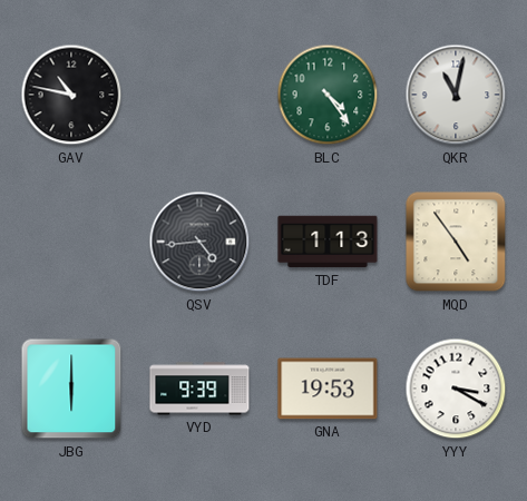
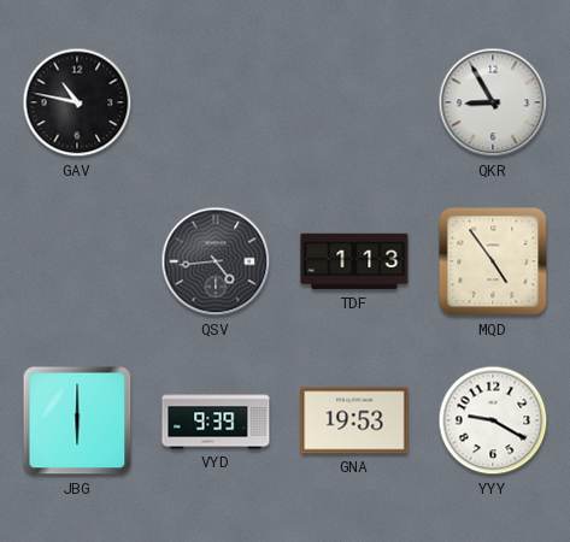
BLC: 4:24 -> none (328, 95)
QKR: 11:02 -> 8:55 (493, 102)
YYY: 3:20 -> 9:20 (493, 420)
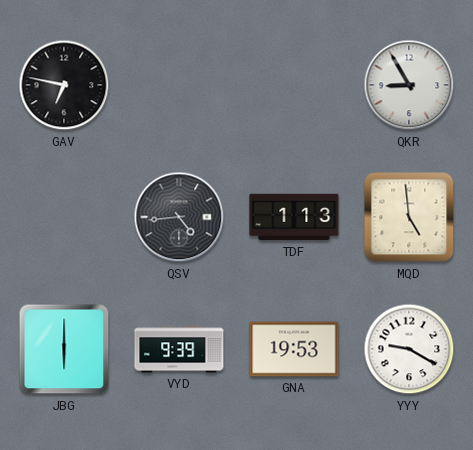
GAV: 10:47 -> 6:47 (64, 85)
MQD: 4:54 -> 4:59 (409, 217)
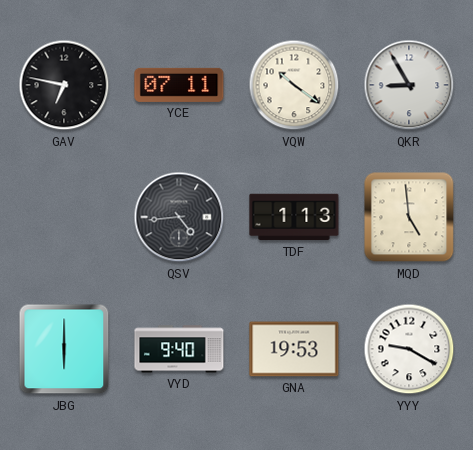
YCE: none -> 07:11 (179, 85)
VQW: none -> 10:21 (294, 85)
VYD: 9:39 -> 9:40 (179, 349)
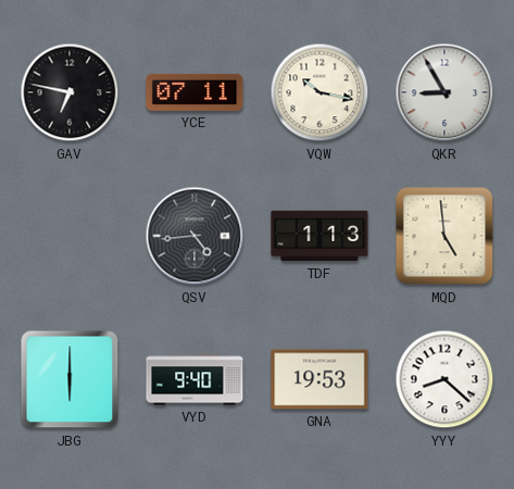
VQW: 10:21 -> 10:17 (319, 92)
YYY: 9:20 -> 8:22 (444, 379)
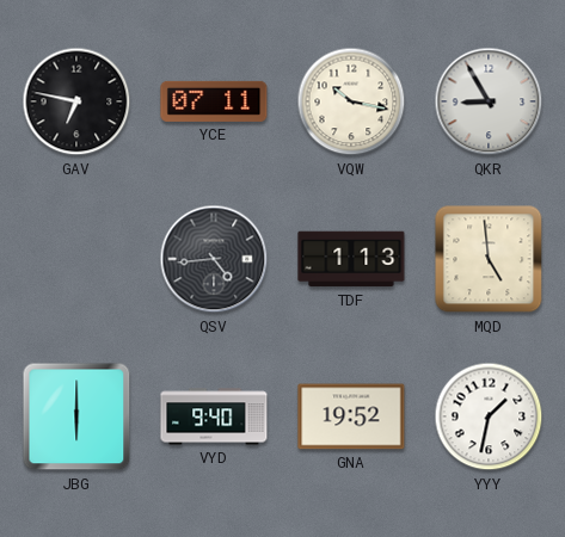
GNA: 19:53 -> 19:52 (351, 416)
YYY: 8:22 -> 1:32 (489, 416)
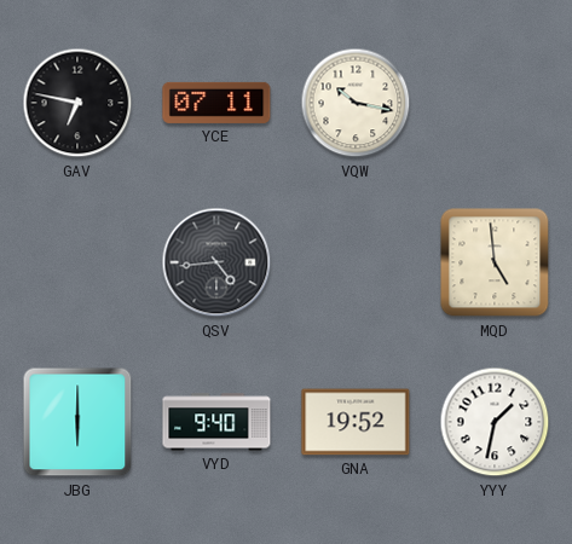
QKR: 8:55 -> none (489, 101)
TDF: 1:13 -> none (351, 259)
